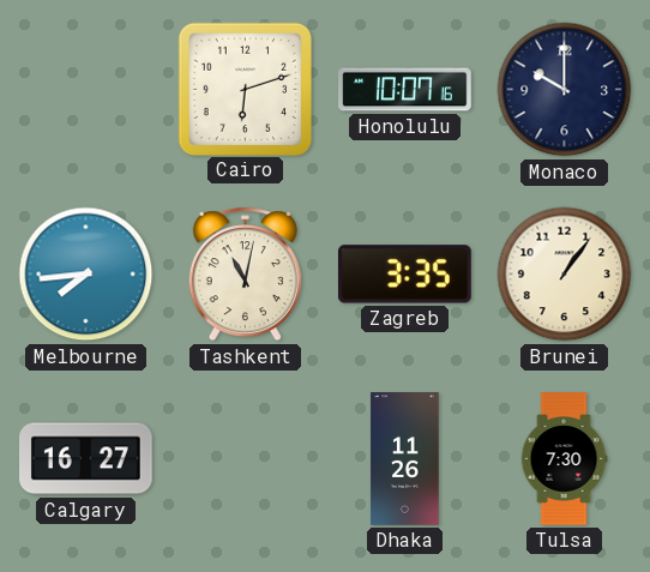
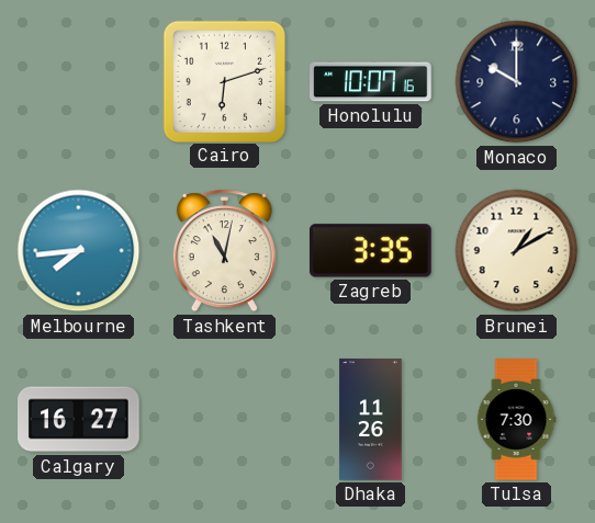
Brunei: 1:06 -> 1:10 (517, 251)
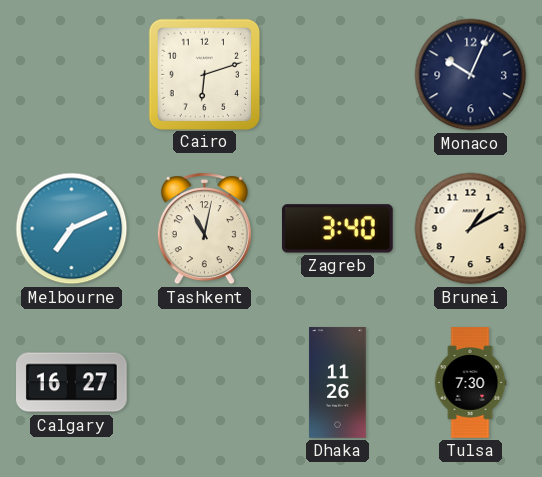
Honolulu: 10:07 -> none (371, 82)
Monaco: 10:00 -> 10:04 (471, 75)
Melbourne: 7:44 -> 7:11 (72, 229)
Zagreb: 3:35 -> 3:40 (338, 229)
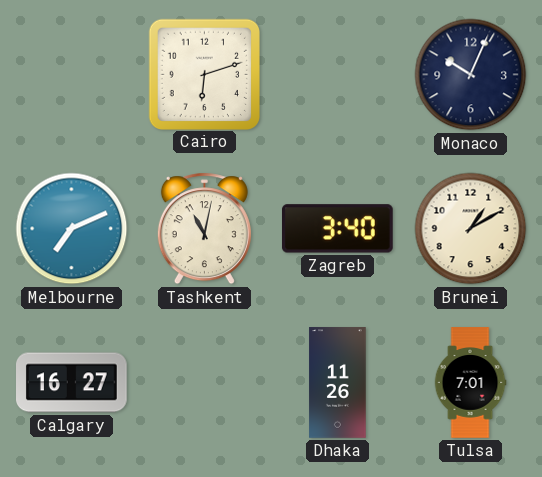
Tulsa: 7:30 -> 7:01 (470, 383)
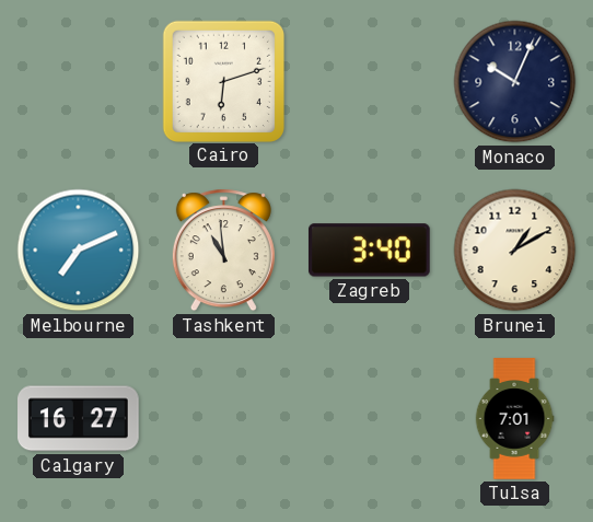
Tashkent: 11:02 -> 10:59 (223, 251)
Dhaka: 11:26 -> none (338, 383)
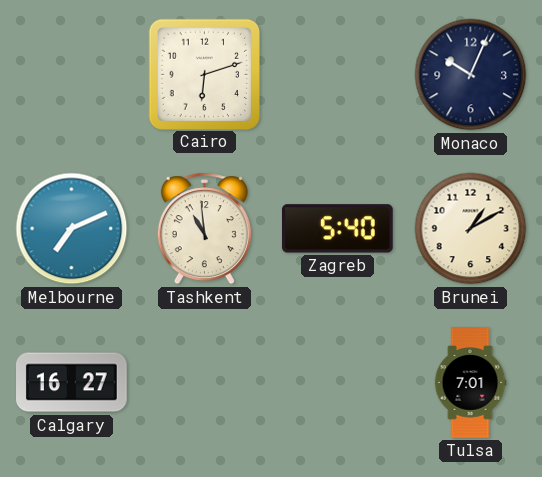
Zagreb: 3:40 -> 5:40 (338, 229)
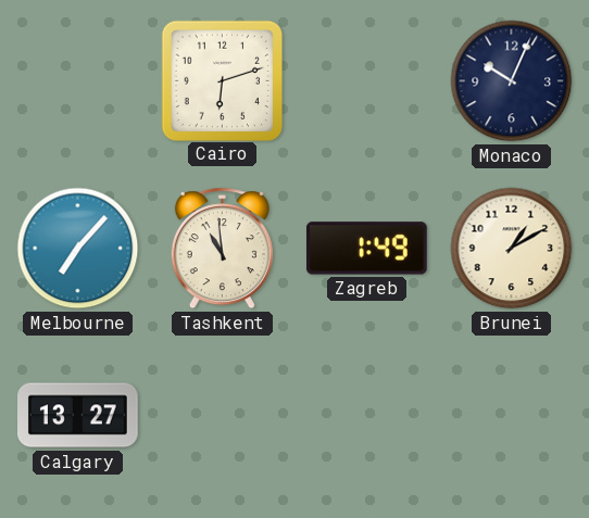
Melbourne: 7:11 -> 7:07 (78, 249)
Zagreb: 5:40 -> 1:49 (367, 249)
Calgary: 16:27 -> 13:27 (78, 416)
Tulsa: 7:01 -> none (470, 383)
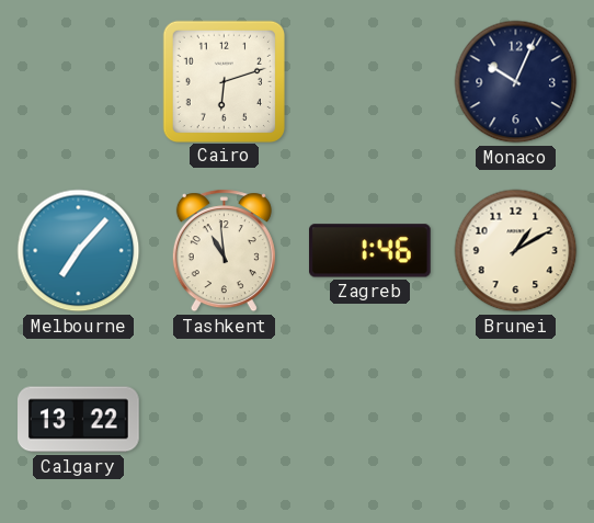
Zagreb: 1:49 -> 1:46 (370, 251)
Calgary: 13:27 -> 13:22 (79, 420)
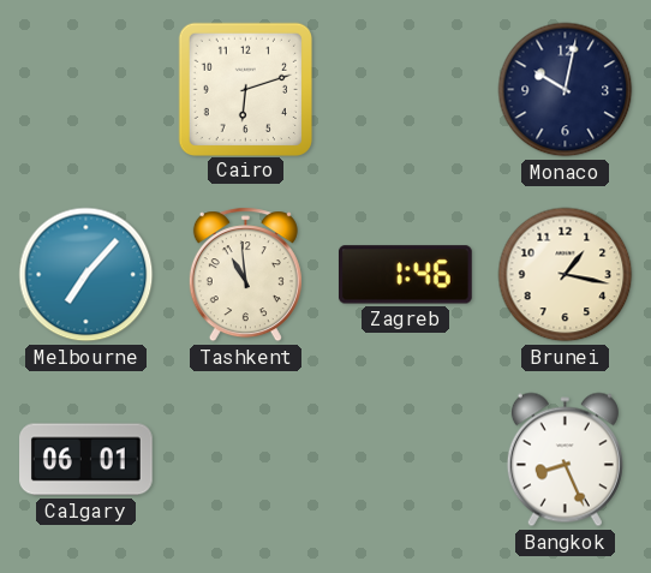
Monaco: 10:04 -> 10:02 (566, 90)
Brunei: 1:10 -> 1:17 (566, 275)
Calgary: 13:22 -> 06:01 (86, 460)
Bangkok: none -> 8:26 (565, 460)
